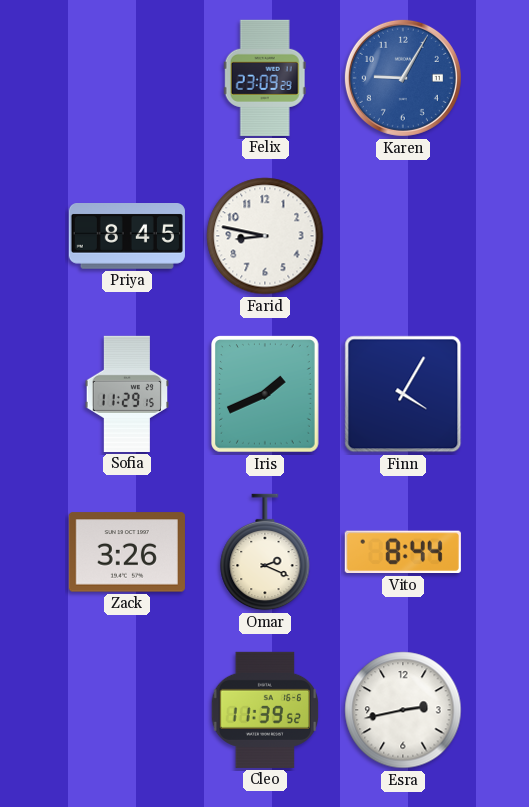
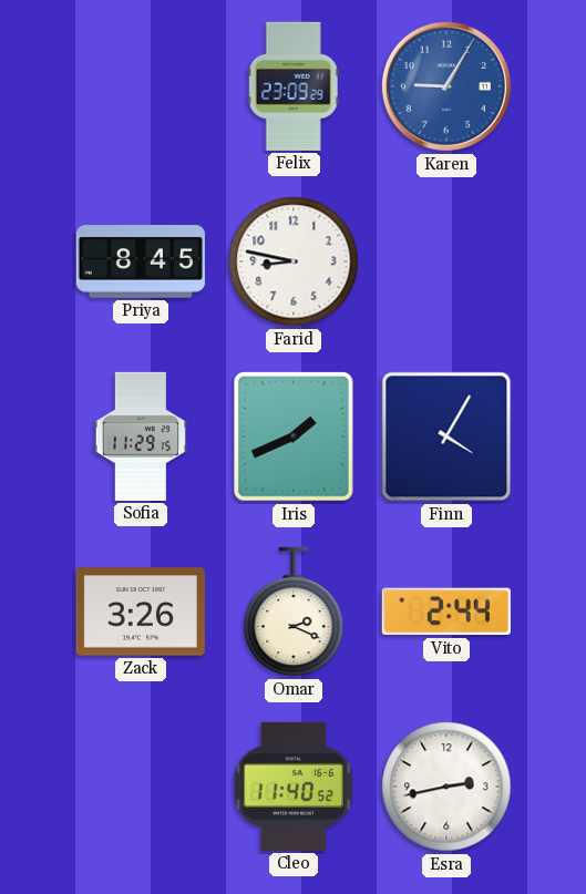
Vito: 8:44 -> 2:44 (446, 612)
Cleo: 11:39 -> 11:40 (294, 787)
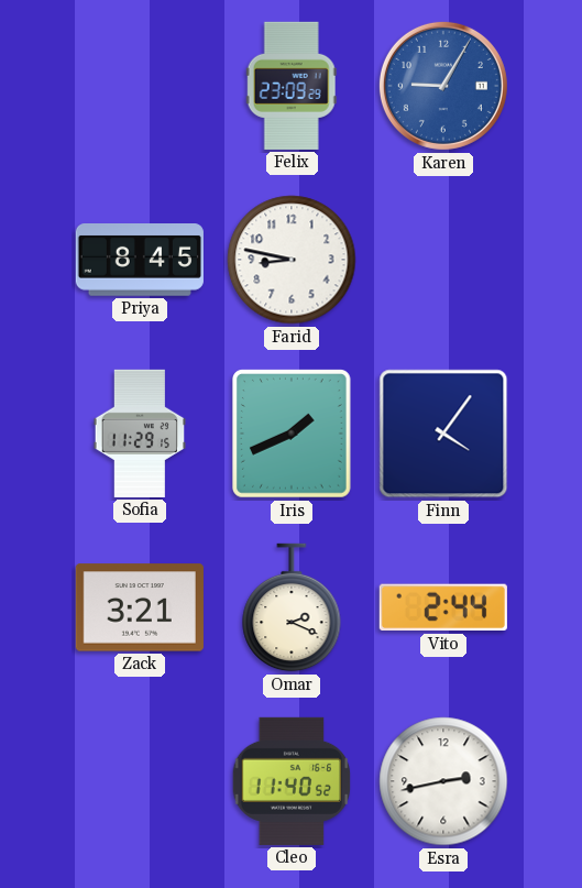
Finn: 4:05 -> 4:06 (443, 434)
Zack: 3:26 -> 3:21 (140, 607)
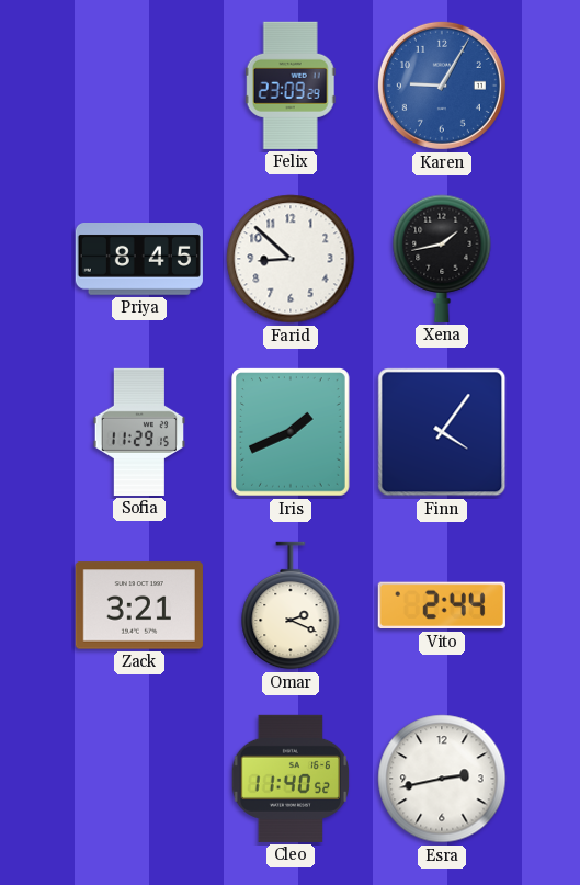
Farid: 8:47 -> 8:52 (291, 259)
Xena: none -> 1:43 (442, 259)
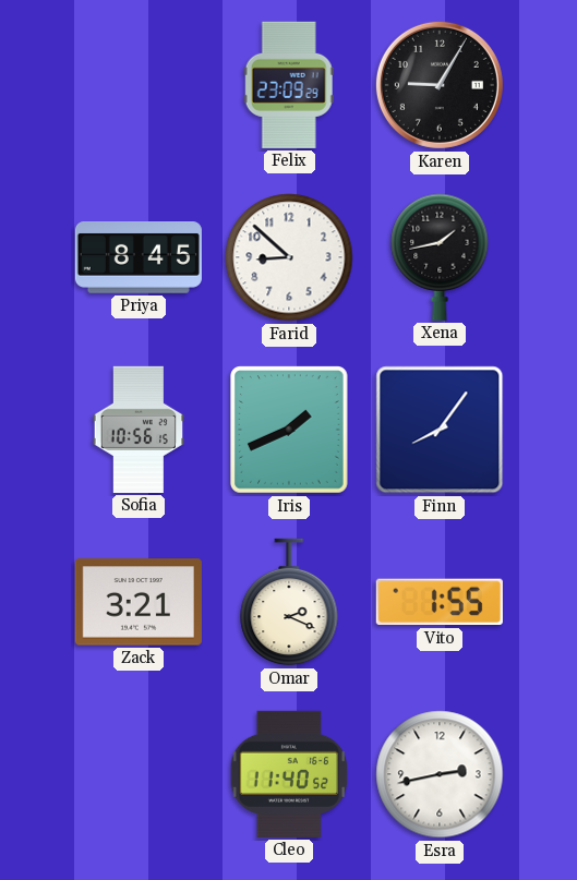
Karen dial: blue -> black (440, 85)
Sofia: 11:29 -> 10:56 (137, 430)
Finn: 4:06 -> 8:06 (440, 430)
Vito: 2:44 -> 1:55 (440, 602)
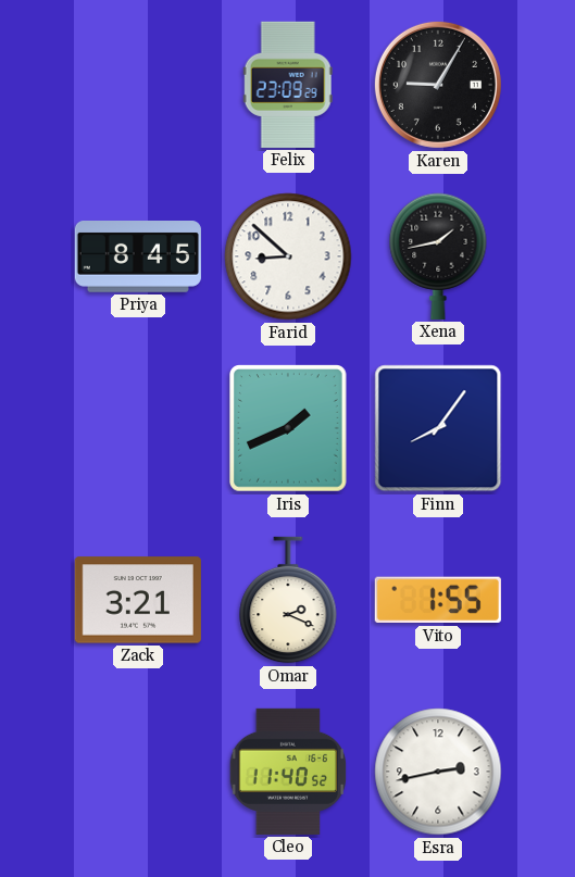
Sofia: 10:56 -> none (137, 430)
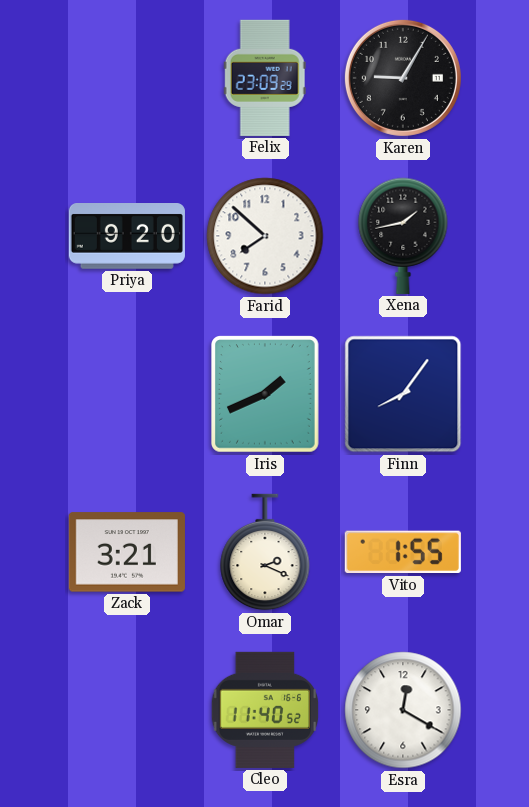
Priya: 8:45 -> 9:20 (127, 237)
Farid: 8:52 -> 7:52 (265, 236)
Esra: 2:43 -> 12:20 (403, 710)
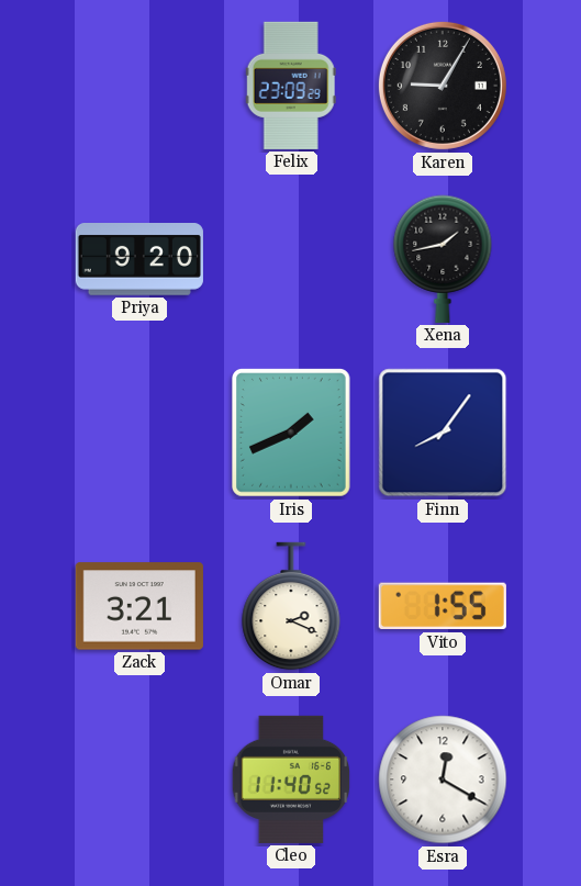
Farid: 7:52 -> none (265, 236)
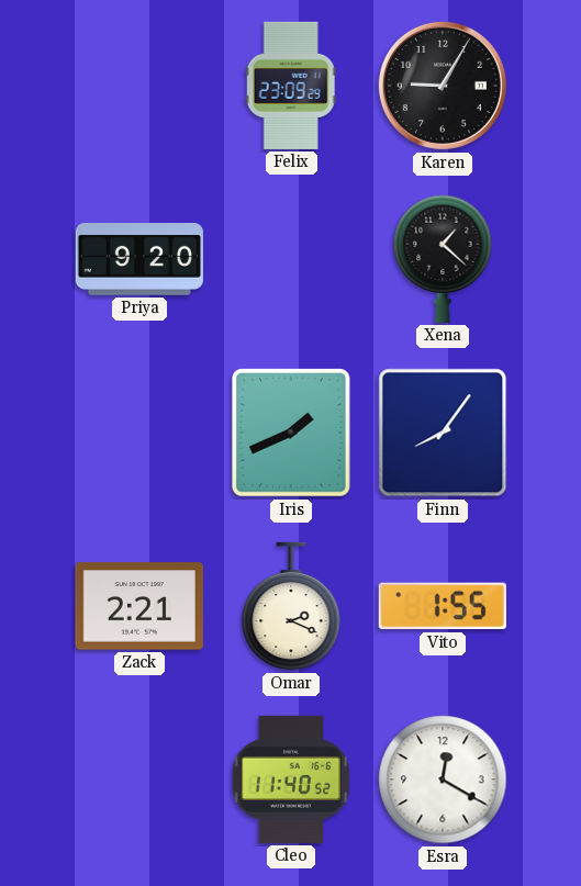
Xena: 1:43 -> 1:22 (443, 259)
Zack: 3:21 -> 2:21 (139, 606)
